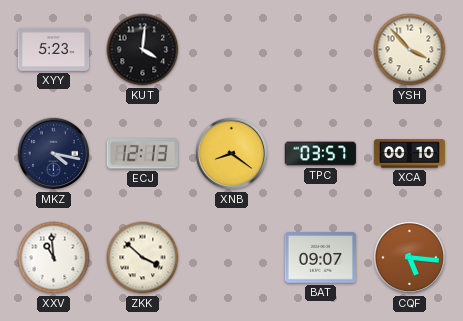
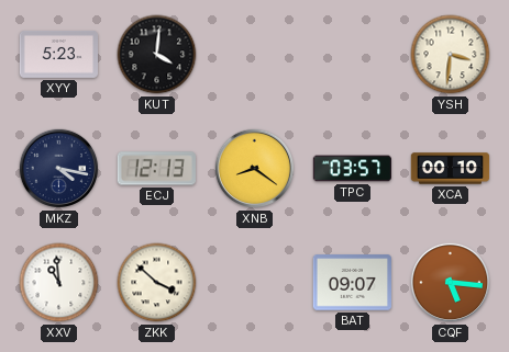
YSH: 3:53 -> 3:31 (451, 55)
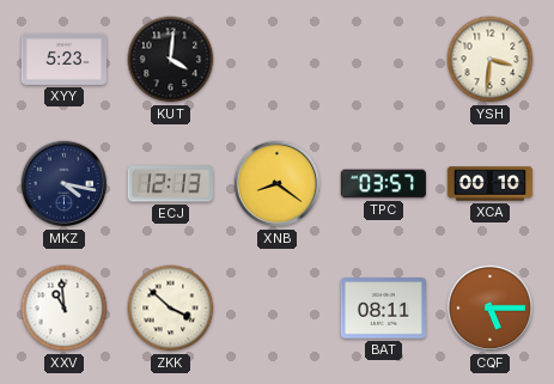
BAT: 09:07 -> 08:11 (383, 309)
CQF: 5:16 -> 5:15 (491, 309)
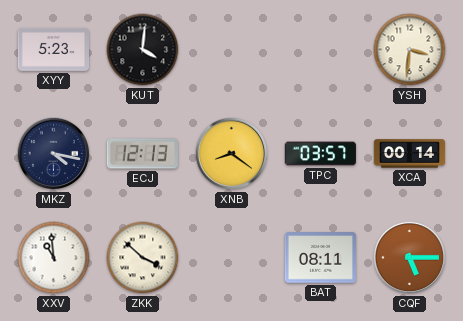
XCA: 00:10 -> 00:14 (410, 154)
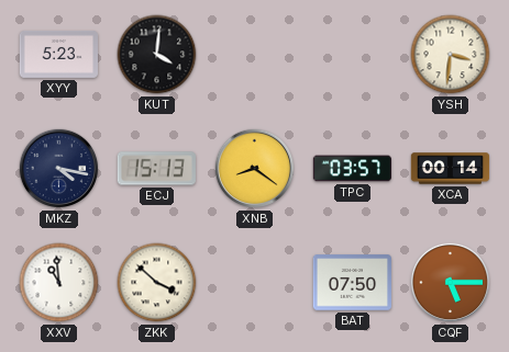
ECJ: 12:13 -> 15:13 (156, 169)
BAT: 08:11 -> 07:50 (352, 283)
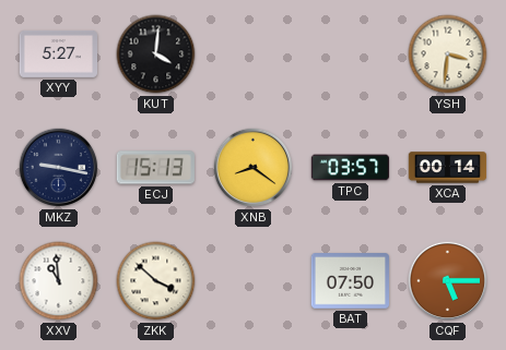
XYY: 5:23 -> 5:27 (58, 53)
MKZ: 4:17 -> 9:17 (59, 168)
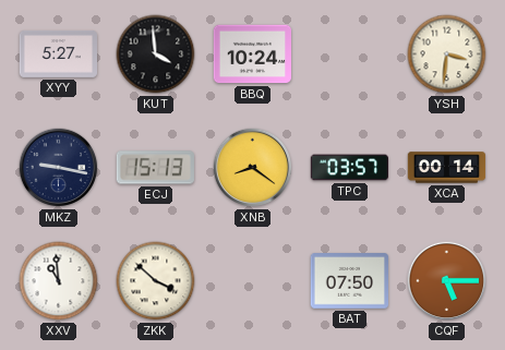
KUT: 4:01 -> 3:59 (156, 55)
BBQ: none -> 10:24 (252, 55)
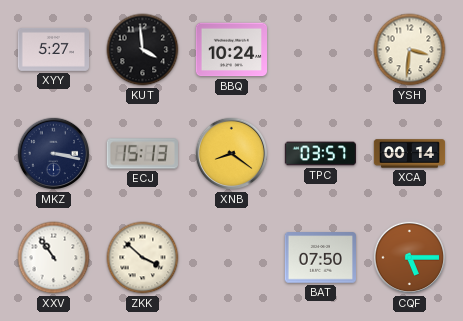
MKZ: 9:17 -> 3:17 (54, 154)
XXV: 10:59 -> 10:54 (54, 258)
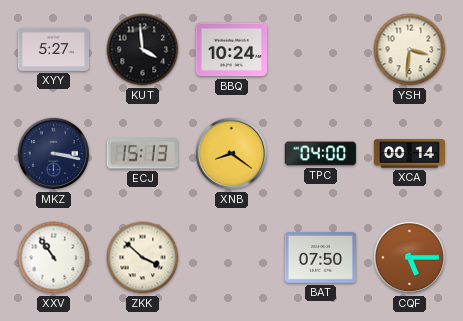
TPC: 03:57 -> 04:00 (321, 154)
